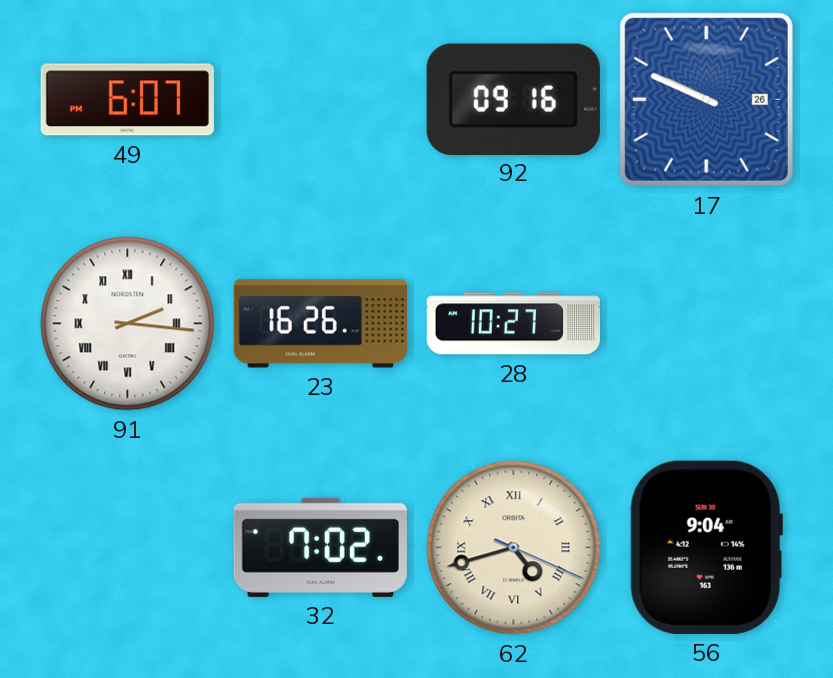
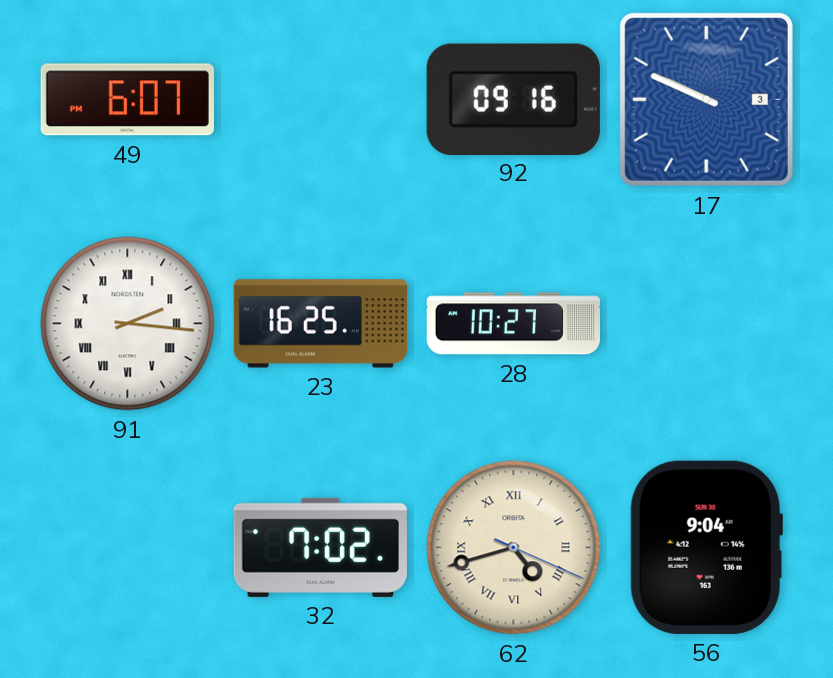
17 date: 26 -> 3 (706, 99)
23: 16:26 -> 16:25 (320, 324)
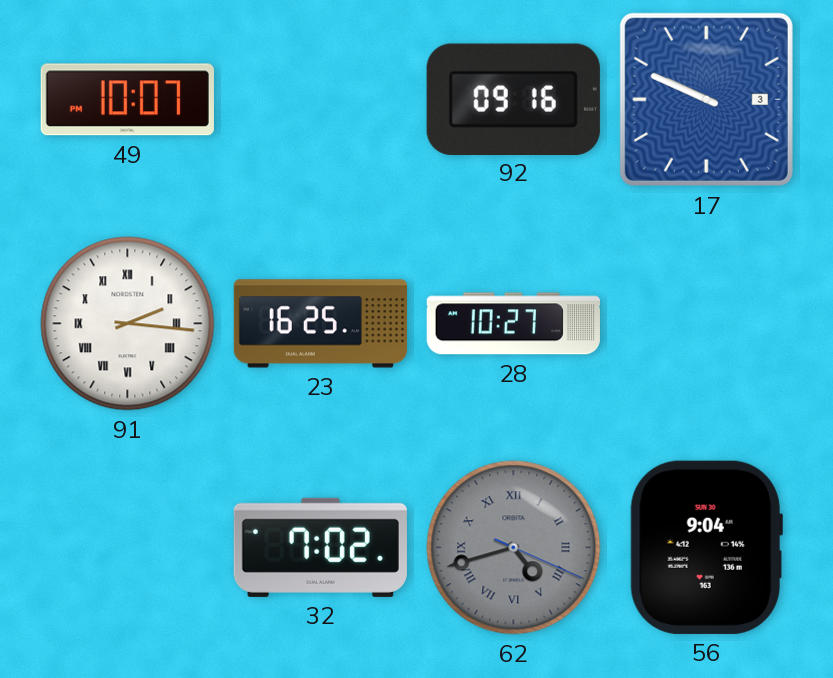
49: 6:07 -> 10:07 (127, 100)
62 dial: cream -> grey (514, 548)
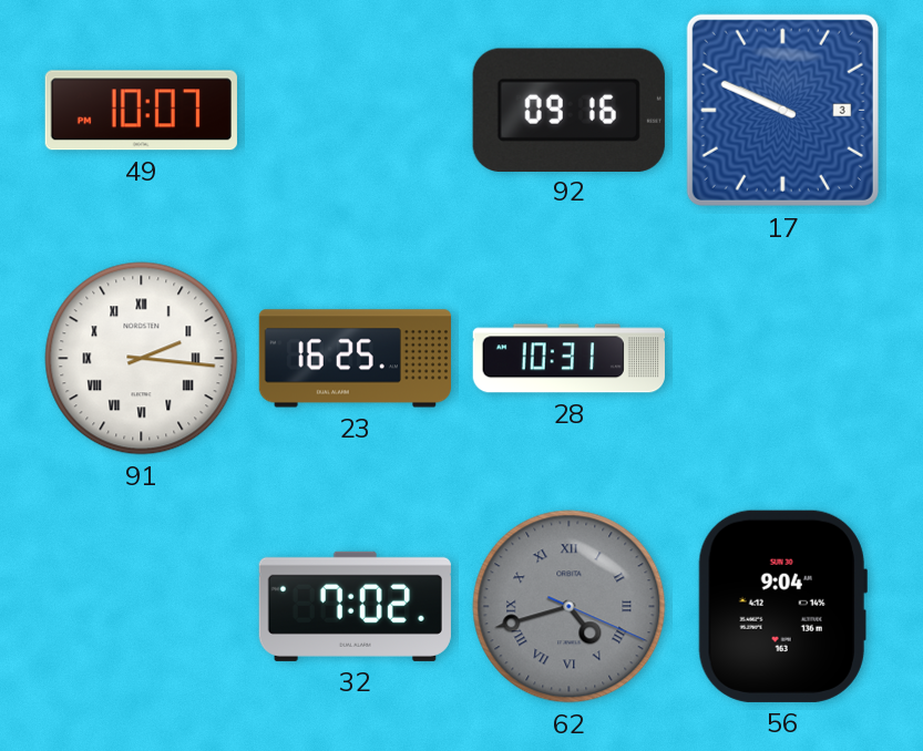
28: 10:27 -> 10:31 (568, 359)
